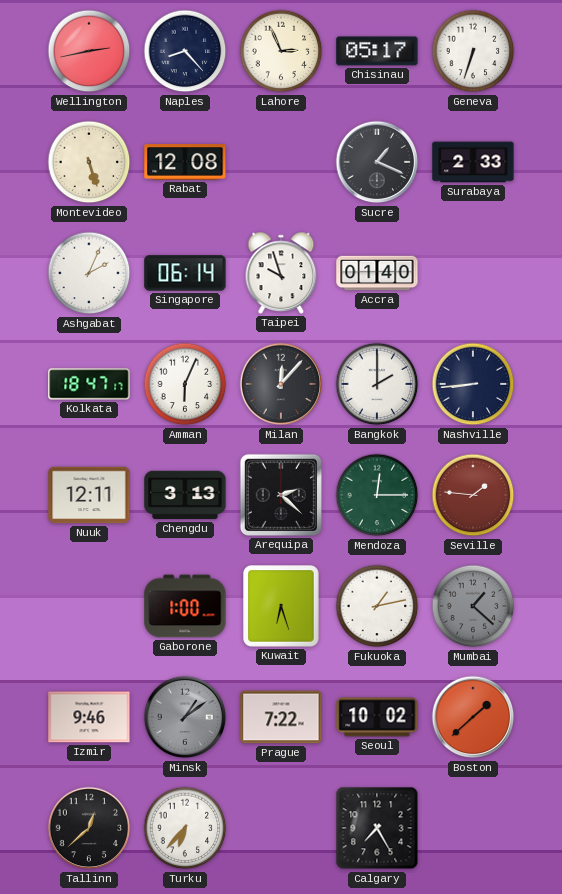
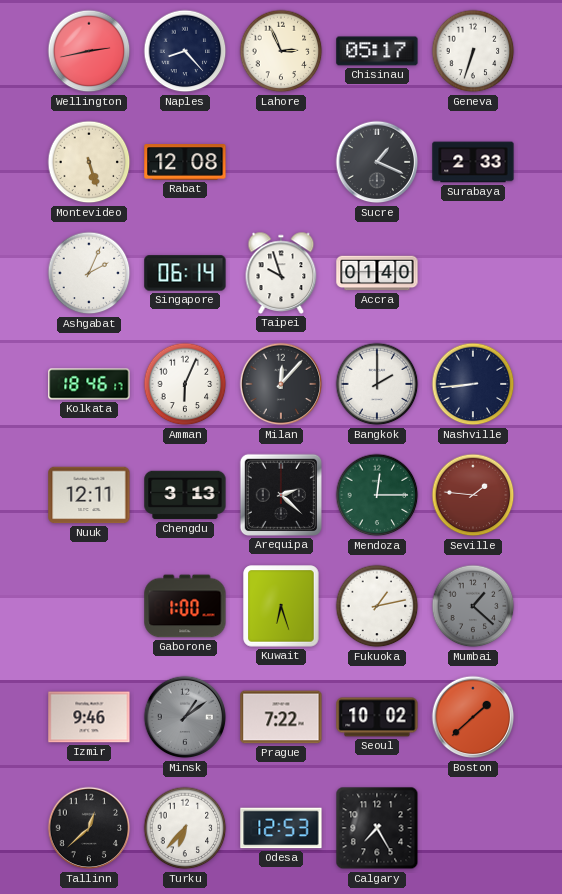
Kolkata: 18:47 -> 18:46 (89, 384)
Odesa: none -> 12:53 (281, 828)
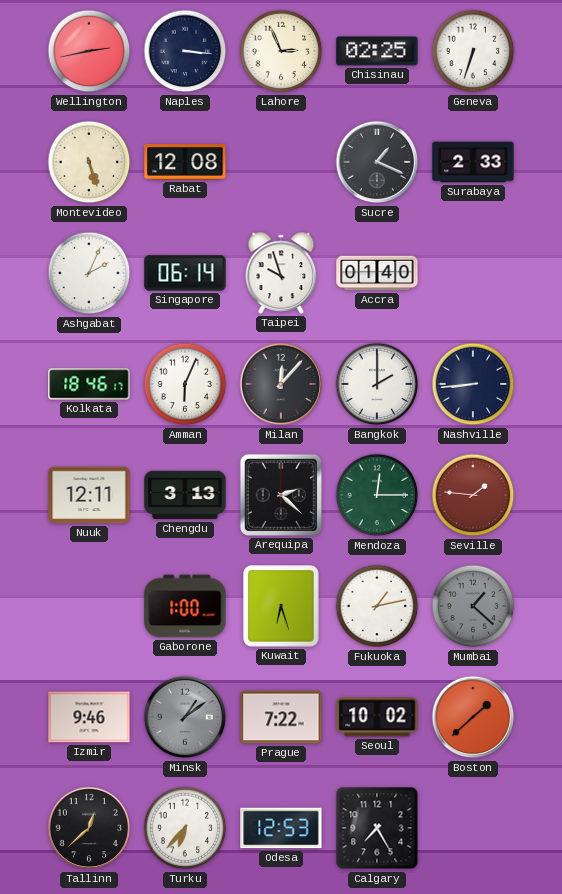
Naples: 8:23 -> 3:16 (185, 51)
Chisinau: 05:17 -> 02:25 (377, 51)
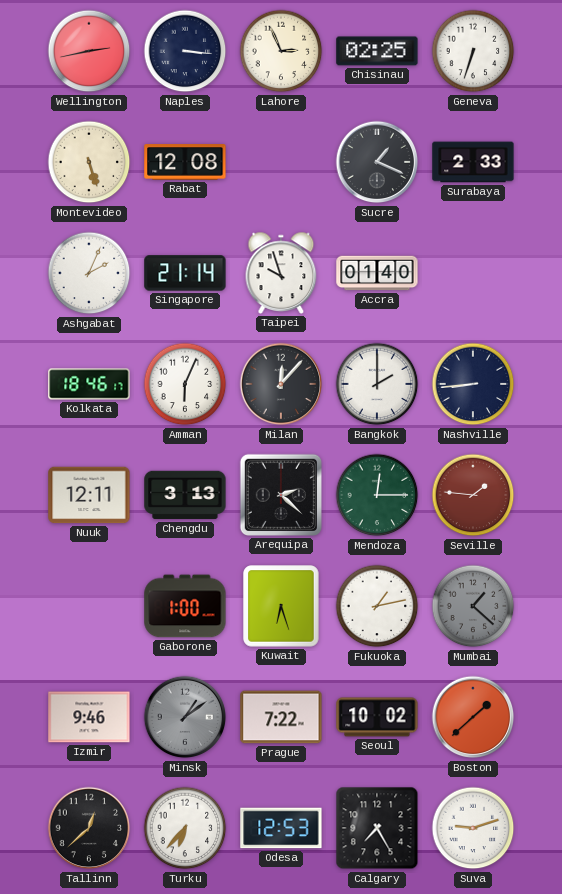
Singapore: 06:14 -> 21:14 (185, 273)
Suva: none -> 9:12 (473, 828)
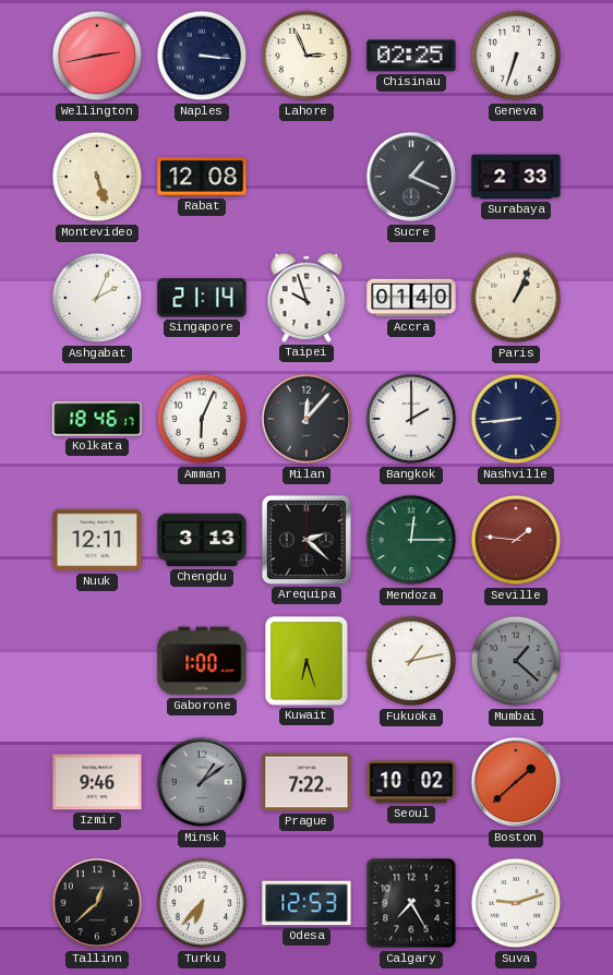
Paris: none -> 1:04 (516, 298)
